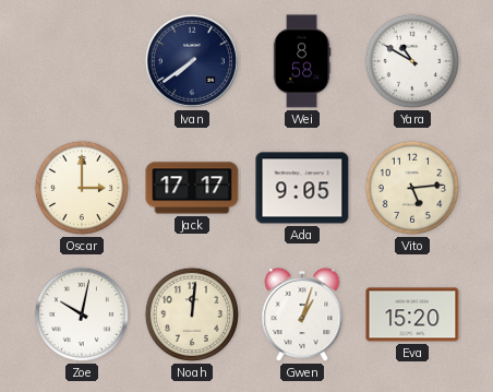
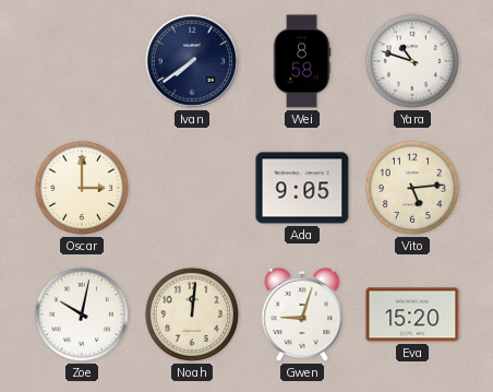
Yara: 10:50 -> 10:48 (412, 61)
Jack: 17:17 -> none (192, 188)
Gwen: 1:03 -> 9:03 (302, 314)
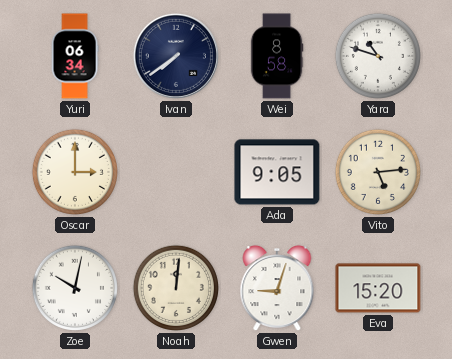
Yuri: none -> 06:34 (75, 56)
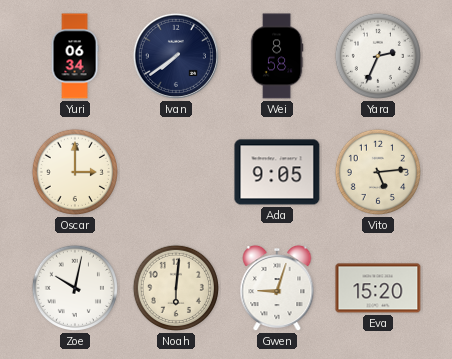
Yara: 10:48 -> 2:34 (378, 56)
Noah: 12:01 -> 6:01 (176, 288)
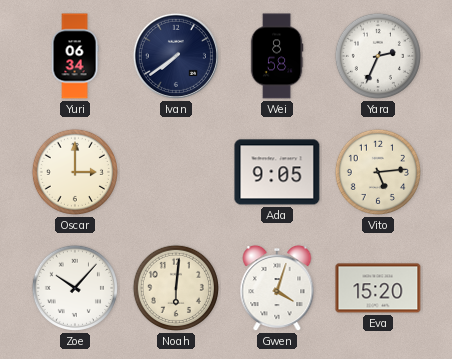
Zoe: 10:02 -> 10:07 (75, 288)
Gwen: 9:03 -> 4:03 (277, 288)
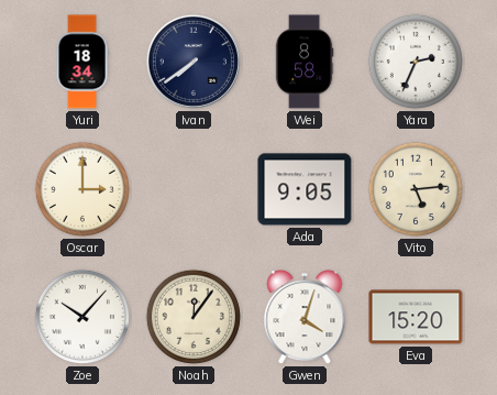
Yuri: 06:34 -> 18:34 (82, 62)
Noah: 6:01 -> 12:06 (194, 317)
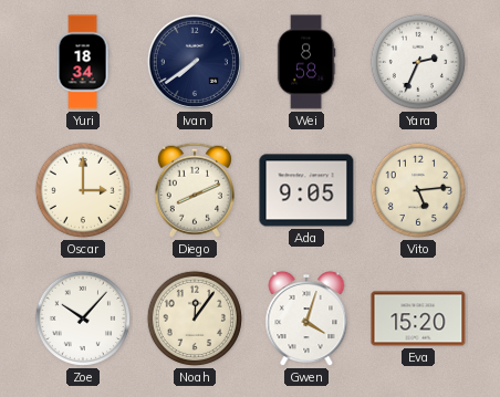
Diego: none -> 8:11 (195, 190)
